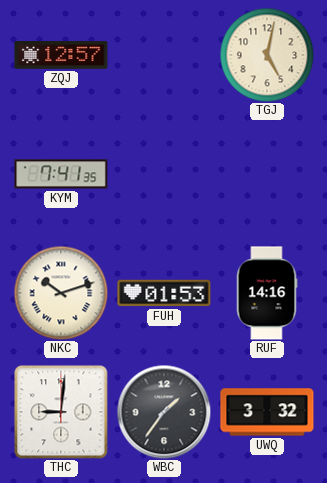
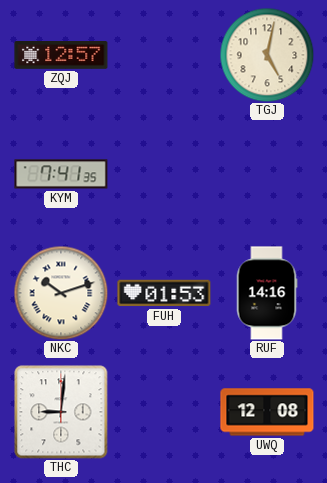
WBC: 1:36 -> none (164, 412)
UWQ: 3:32 -> 12:08 (267, 412)
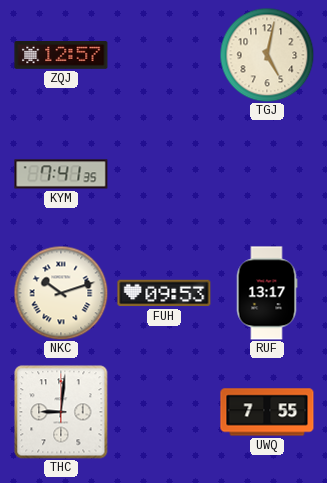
FUH: 01:53 -> 09:53 (164, 293)
RUF: 14:16 -> 13:17 (267, 293)
UWQ: 12:08 -> 7:55 (267, 412)
